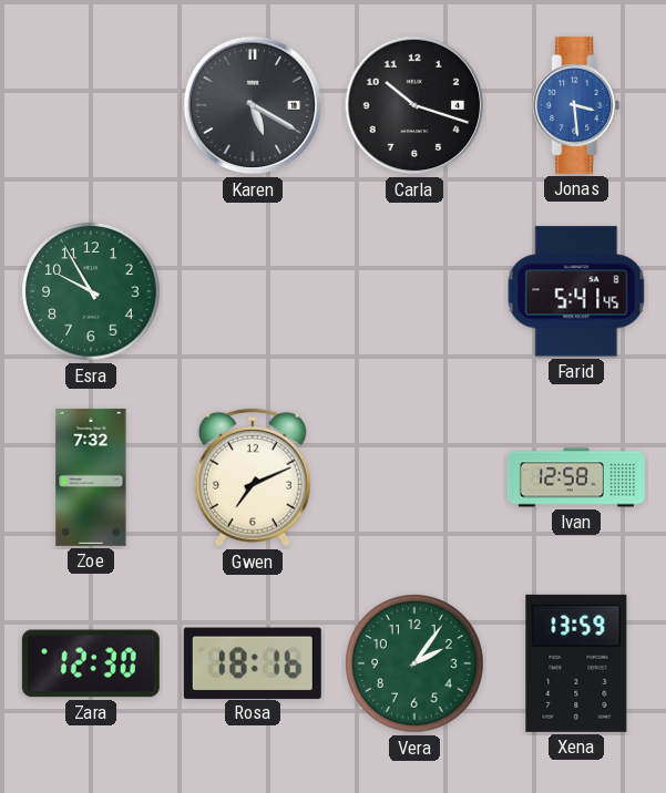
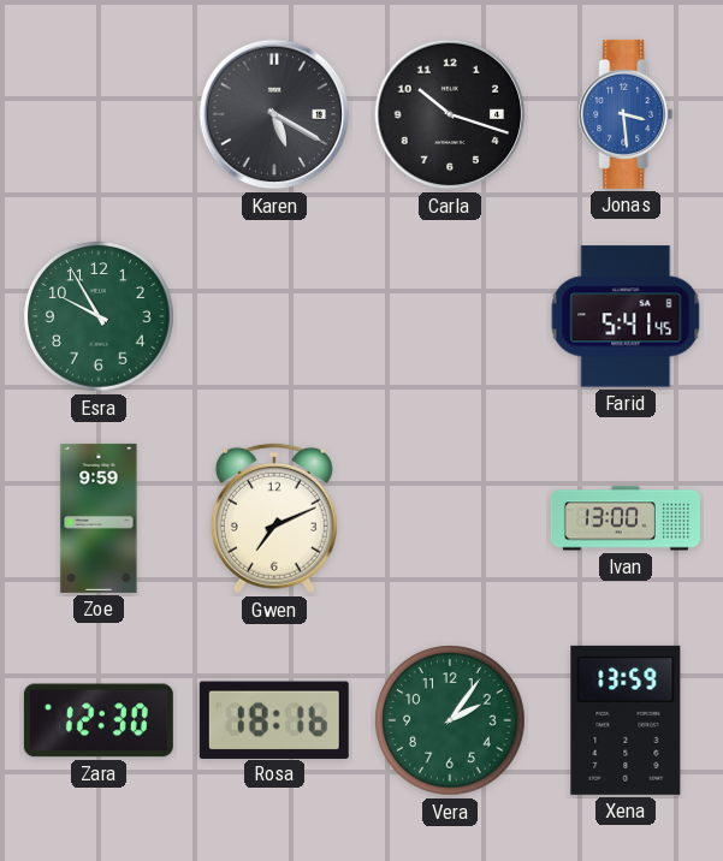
Zoe: 7:32 -> 9:59 (99, 518)
Ivan: 12:58 -> 13:00 (626, 518)
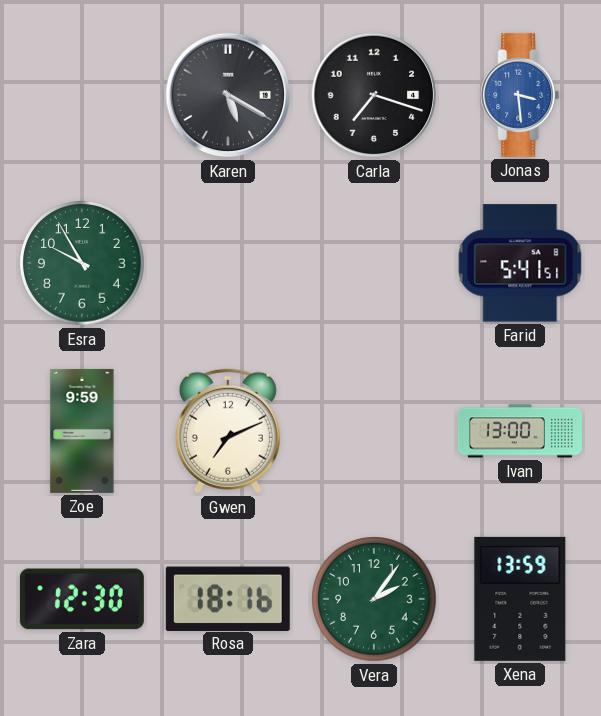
Carla: 10:18 -> 7:18 (374, 95)
Farid: 5:41:45 -> 5:41:51 (520, 263)
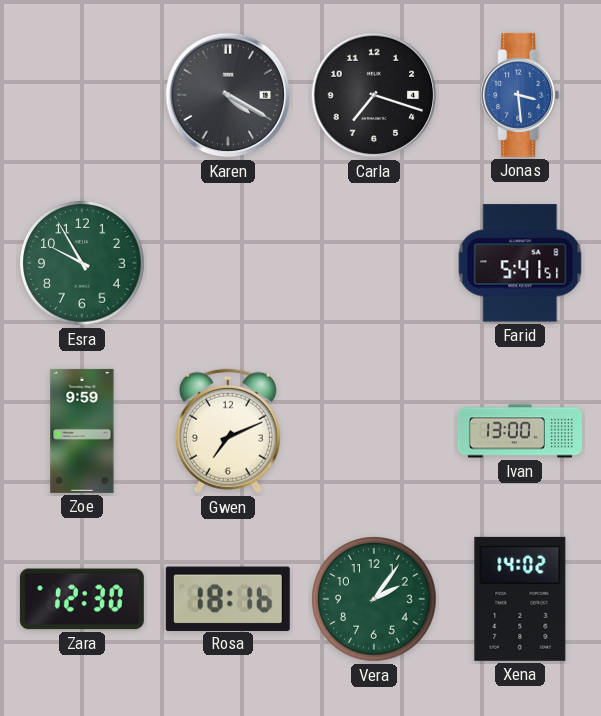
Karen: 5:20 -> 4:20 (228, 95)
Xena: 13:59 -> 14:02 (520, 599)
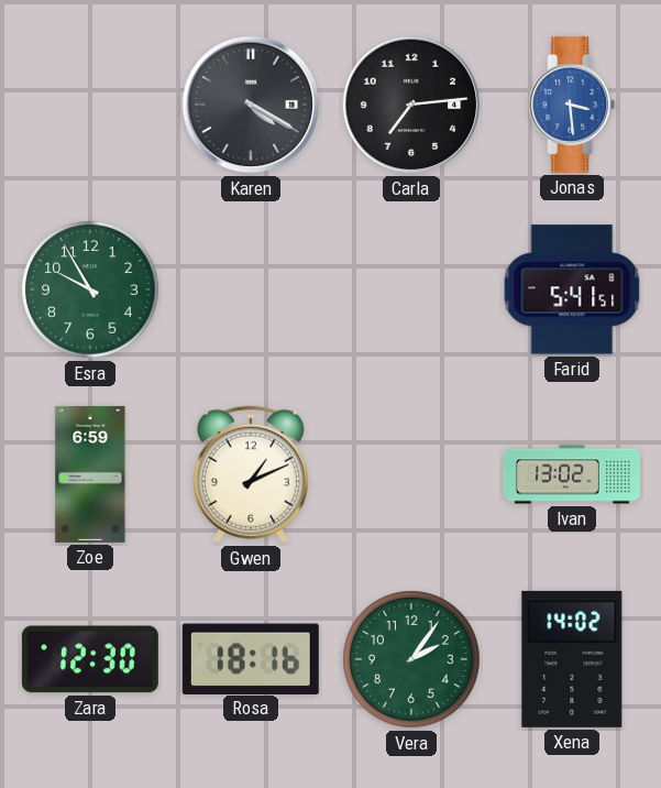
Carla: 7:18 -> 7:14 (411, 105)
Zoe: 9:59 -> 6:59 (90, 474)
Gwen: 7:11 -> 1:11 (251, 474)
Ivan: 13:00 -> 13:02 (572, 474)
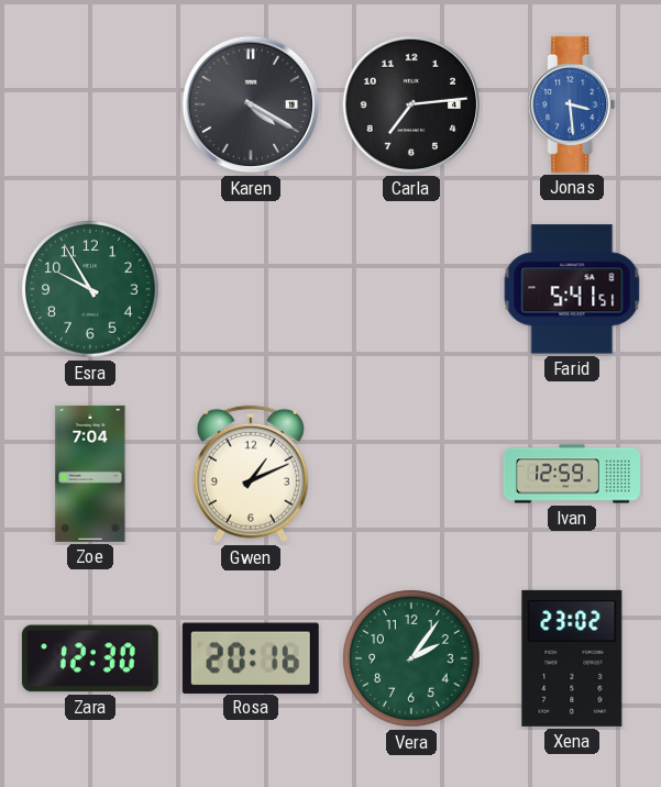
Zoe: 6:59 -> 7:04 (90, 474)
Ivan: 13:02 -> 12:59 (572, 474)
Rosa: 18:16 -> 20:16 (251, 657)
Xena: 14:02 -> 23:02 (572, 658)
